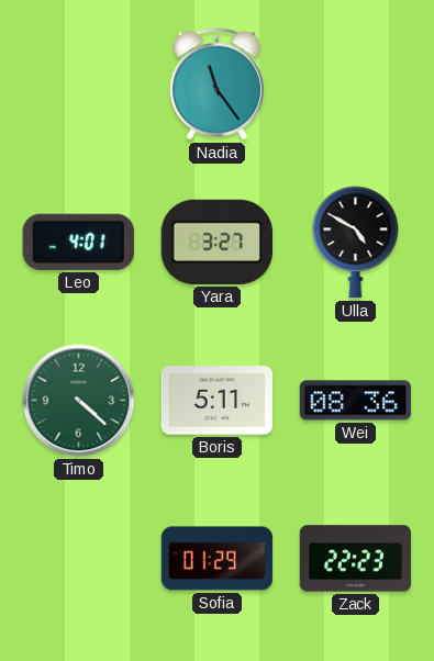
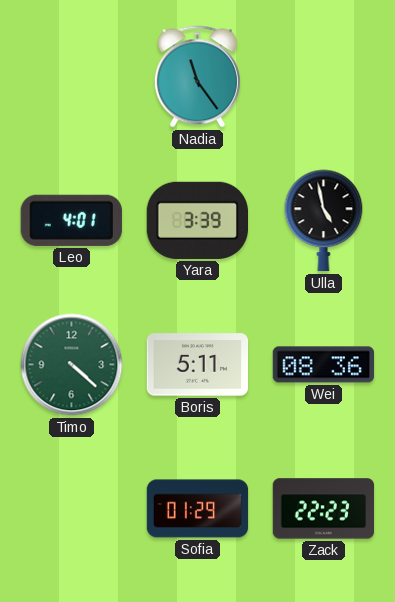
Yara: 3:27 -> 3:39 (197, 220)
Ulla: 4:50 -> 4:58 (324, 221)
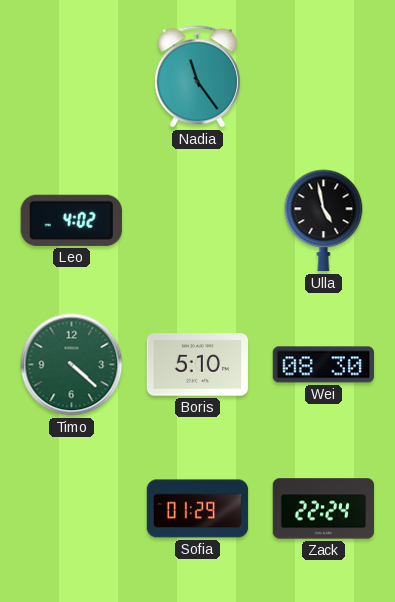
Leo: 4:01 -> 4:02 (71, 220)
Yara: 3:39 -> none (197, 220)
Boris: 5:11 -> 5:10 (198, 365)
Wei: 08:36 -> 08:30 (324, 365)
Zack: 22:23 -> 22:24 (324, 509)
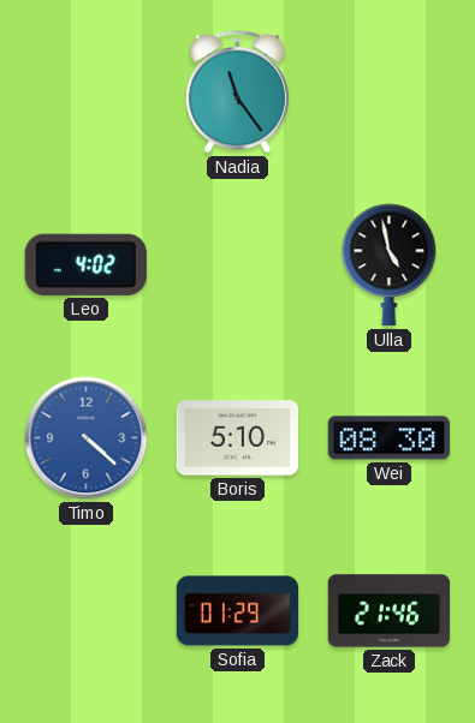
Timo dial: green -> blue (87, 438)
Zack: 22:24 -> 21:46 (390, 611)
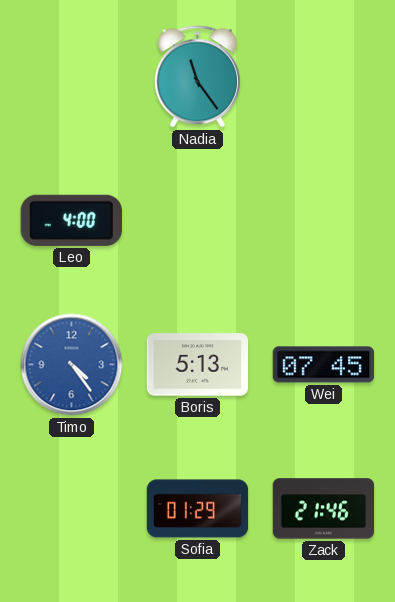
Leo: 4:02 -> 4:00 (71, 220)
Ulla: 4:58 -> none (390, 265)
Timo: 4:22 -> 4:24 (72, 365)
Boris: 5:10 -> 5:13 (198, 365)
Wei: 08:30 -> 07:45 (324, 365)
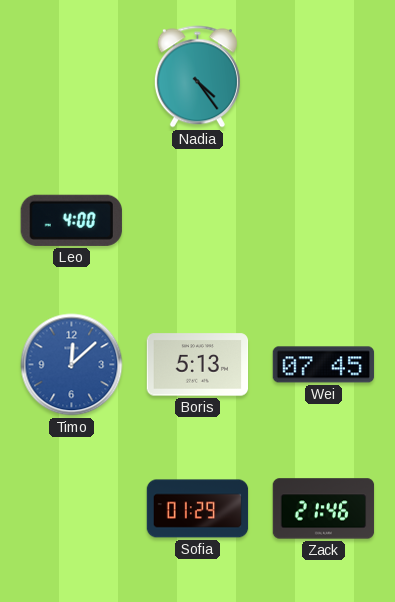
Nadia: 11:24 -> 4:24 (197, 77)
Timo: 4:24 -> 12:08 (72, 365)
